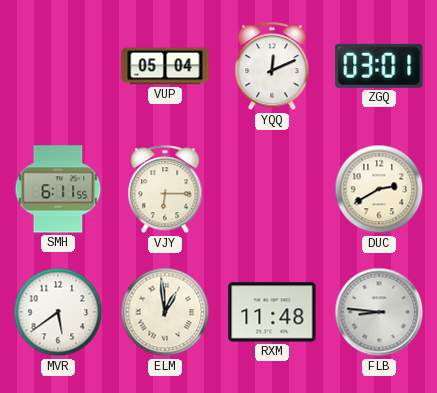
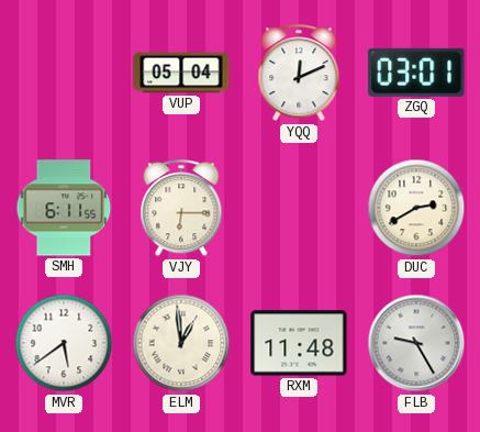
FLB: 8:46 -> 9:25 (416, 343)
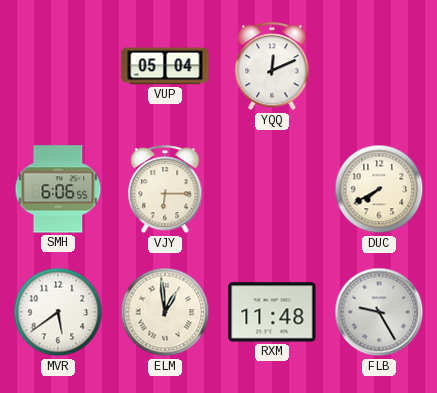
ZGQ: 03:01 -> none (416, 73)
SMH: 6:11 -> 6:06 (58, 189)
DUC: 2:40 -> 7:40 (379, 189)
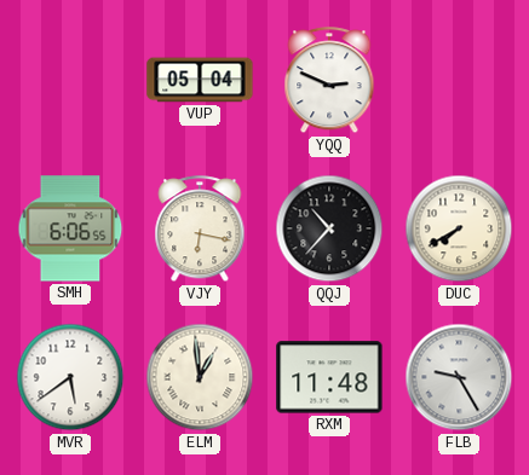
YQQ: 12:11 -> 2:49 (329, 81)
VJY: 6:15 -> 6:17 (200, 230)
QQJ: none -> 10:37 (329, 228)
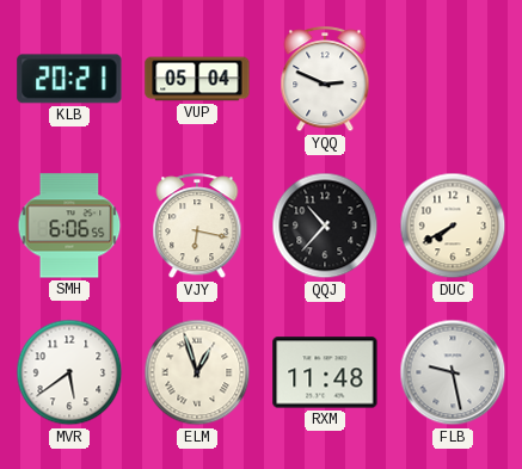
KLB: none -> 20:21 (69, 79)
ELM: 12:59 -> 12:57 (197, 372)
FLB: 9:25 -> 9:28 (453, 372)
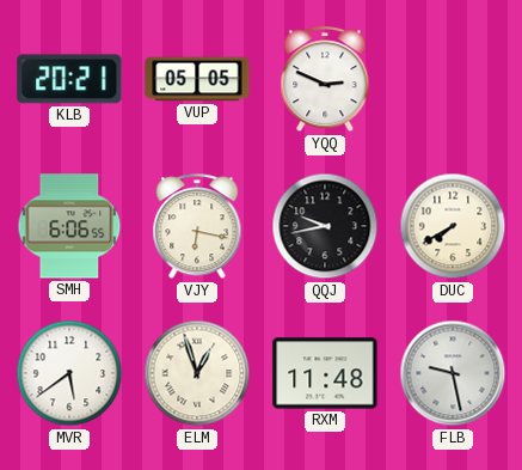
VUP: 05:04 -> 05:05 (197, 79)
QQJ: 10:37 -> 9:43 (325, 226)
